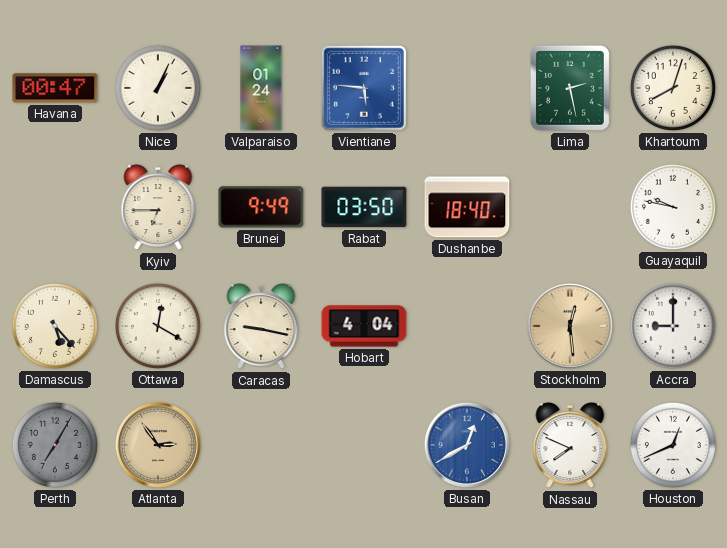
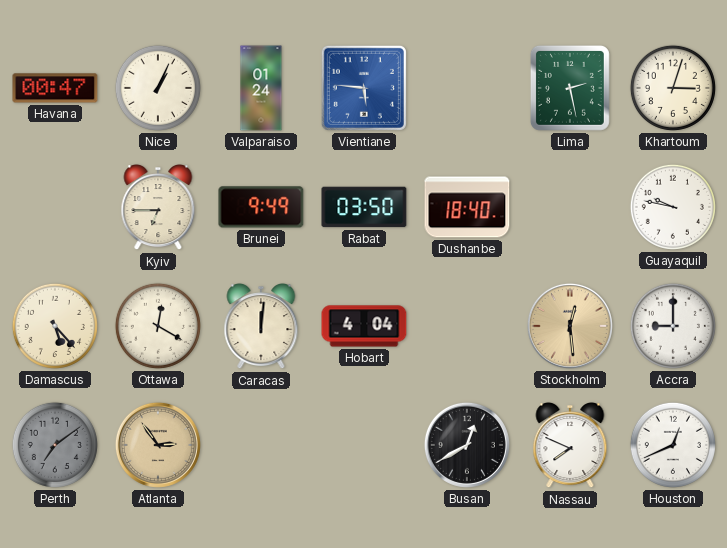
Khartoum: 8:03 -> 3:03 (673, 88)
Caracas: 9:17 -> 12:01 (261, 327)
Perth: 7:05 -> 7:09 (55, 445)
Busan dial: blue -> black (467, 445)
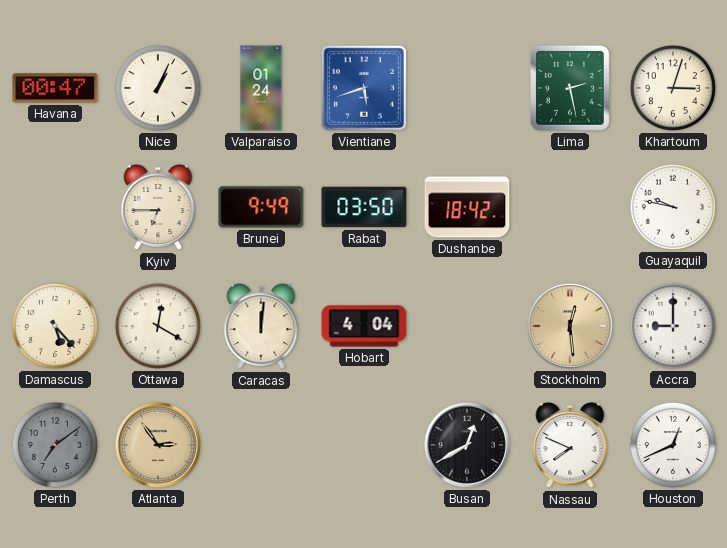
Vientiane: 5:46 -> 5:42 (364, 88)
Dushanbe: 18:40 -> 18:42 (467, 207)
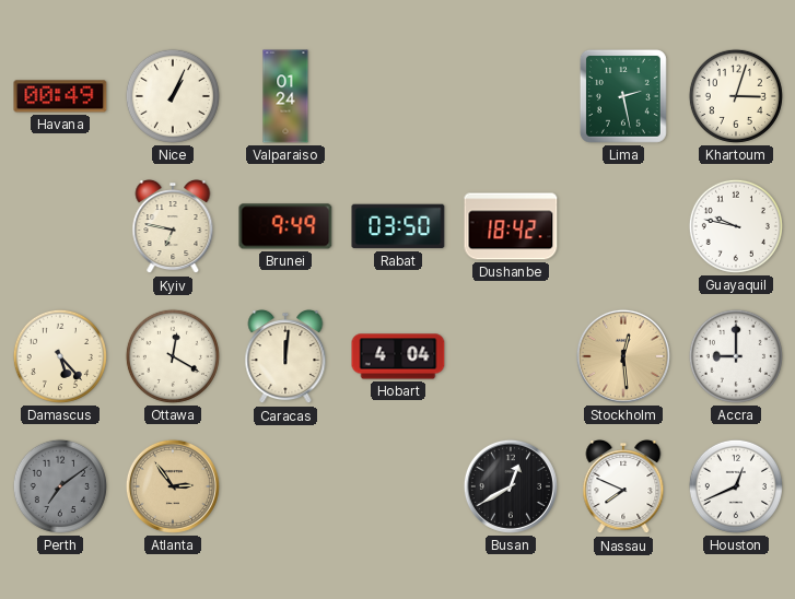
Havana: 00:47 -> 00:49 (60, 96)
Vientiane: 5:42 -> none (364, 88)
Kyiv: 6:45 -> 6:47 (173, 227)
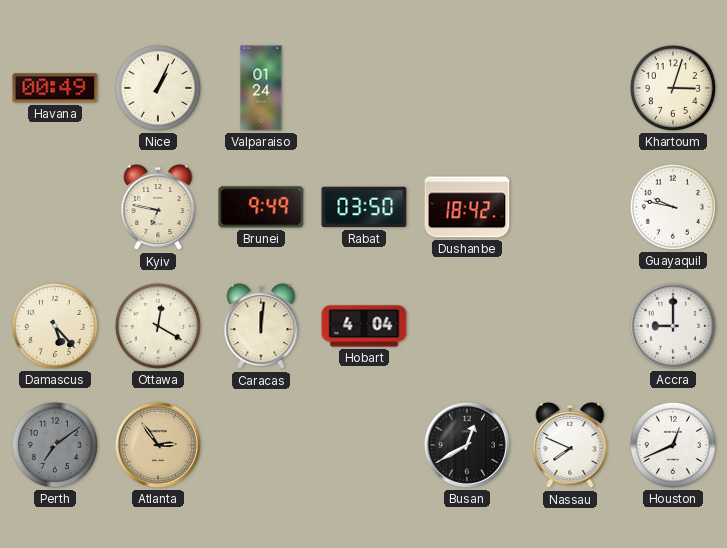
Lima: 2:28 -> none (623, 96)
Stockholm: 12:29 -> none (623, 356)
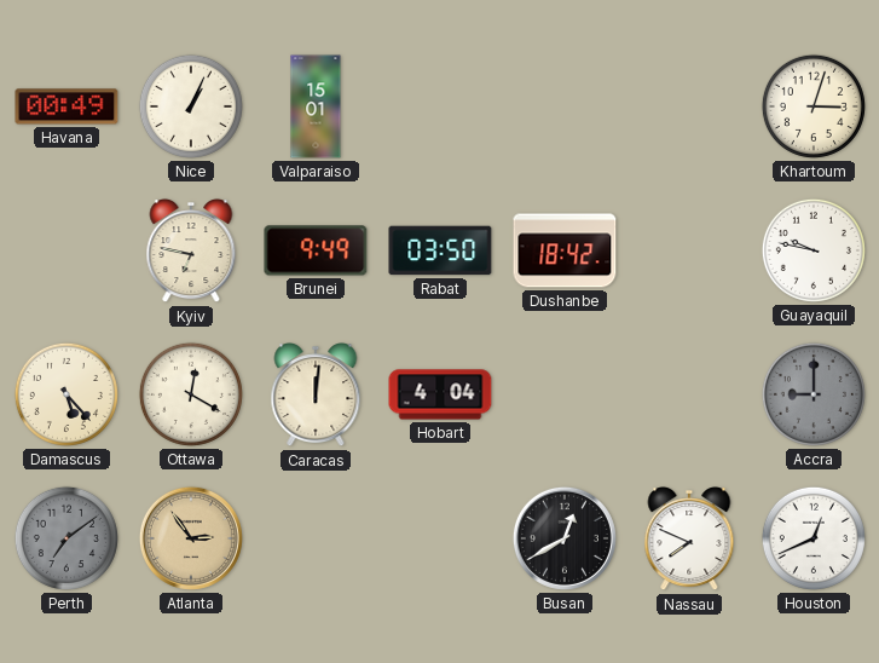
Valparaiso: 01:24 -> 15:01 (316, 106)
Accra dial: white -> grey (814, 394)
